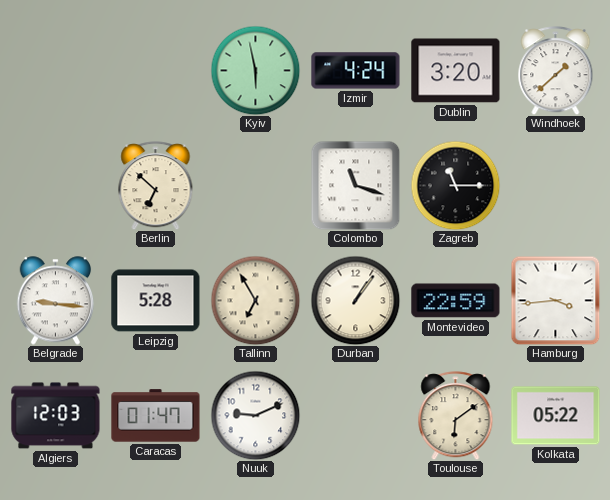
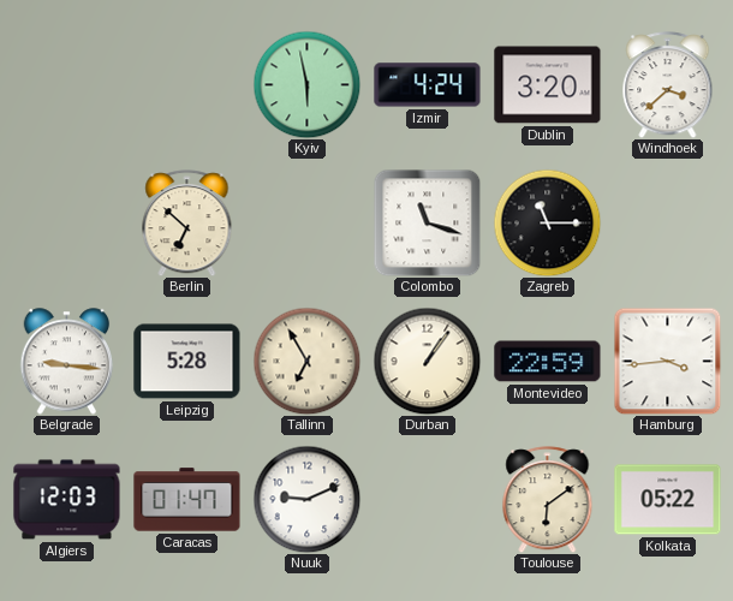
Windhoek: 1:38 -> 3:38 (668, 85)
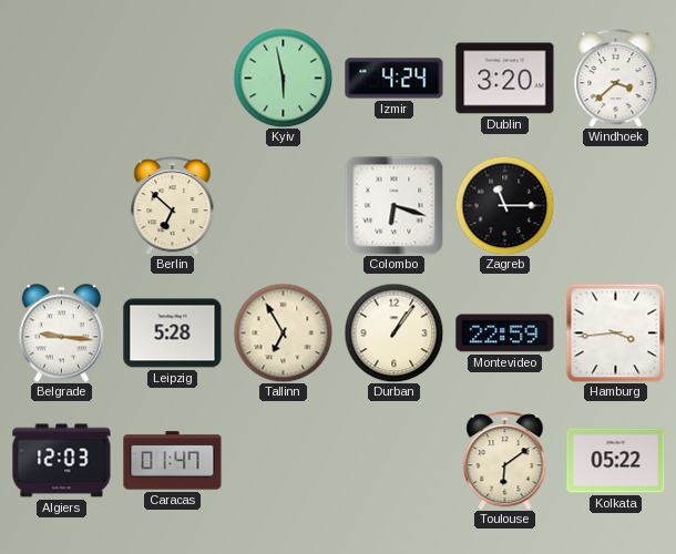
Colombo: 11:18 -> 6:18 (393, 205)
Nuuk: 9:11 -> none (306, 499)
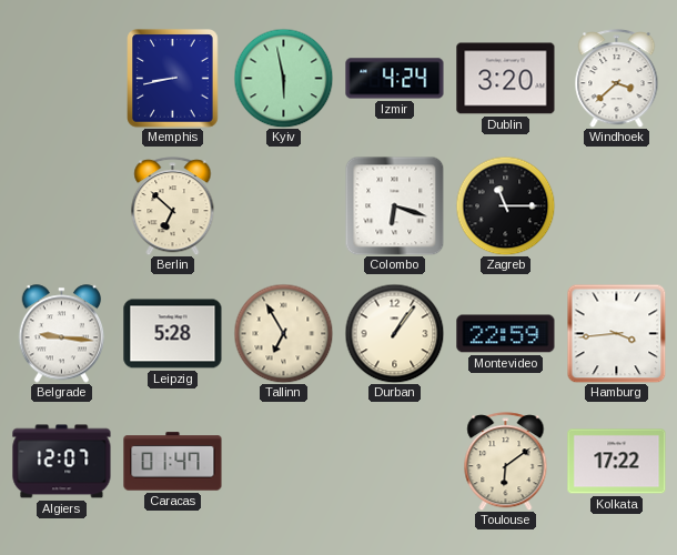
Memphis: none -> 8:43 (173, 79)
Algiers: 12:03 -> 12:07 (62, 462)
Kolkata: 05:22 -> 17:22 (617, 462)
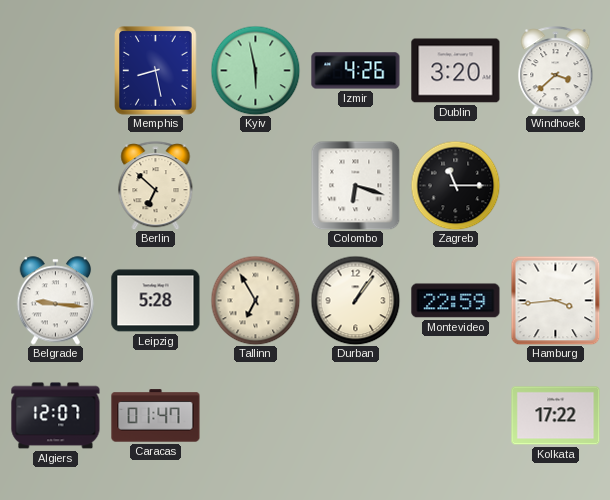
Memphis: 8:43 -> 8:28 (156, 71)
Izmir: 4:24 -> 4:26 (356, 71)
Toulouse: 6:09 -> none (506, 462)
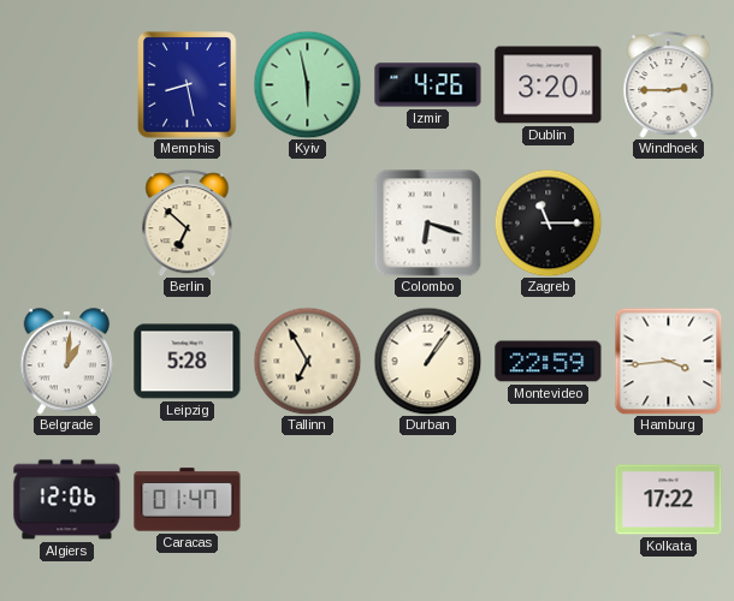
Windhoek: 3:38 -> 2:45 (669, 85)
Belgrade: 9:16 -> 1:01 (67, 362)
Algiers: 12:07 -> 12:06 (67, 500)
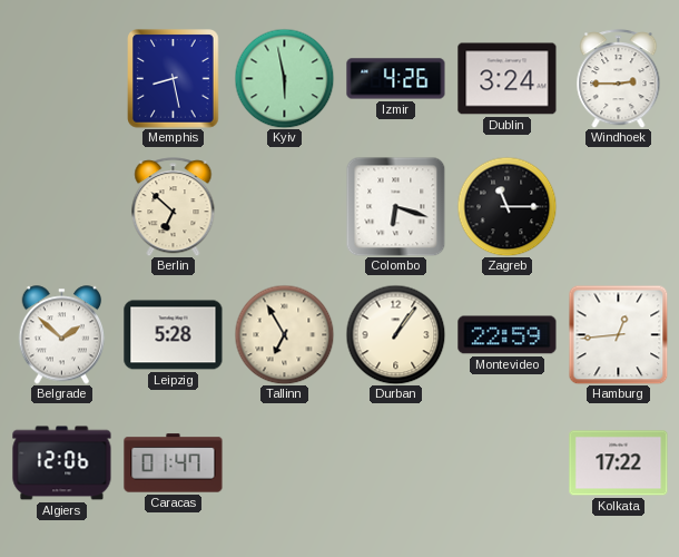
Dublin: 3:20 -> 3:24 (508, 79)
Belgrade: 1:01 -> 1:52 (62, 335)
Hamburg: 3:44 -> 12:44 (618, 334)
